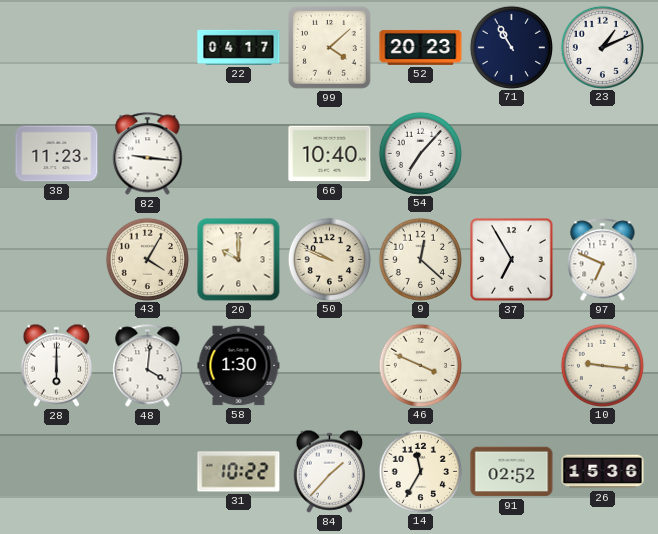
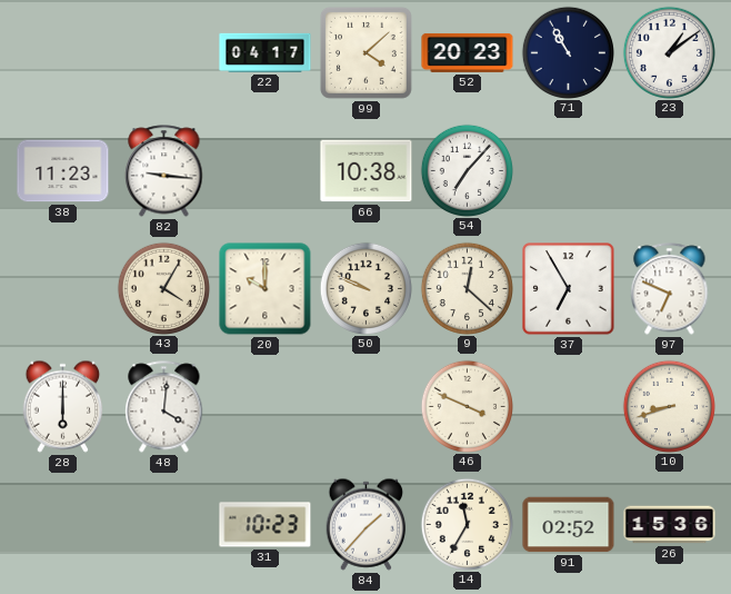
23: 1:11 -> 1:09 (669, 52)
66: 10:40 -> 10:38 (367, 171)
58: 1:30 -> none (239, 366)
10: 9:16 -> 8:42 (669, 406)
31: 10:22 -> 10:23 (266, 525)
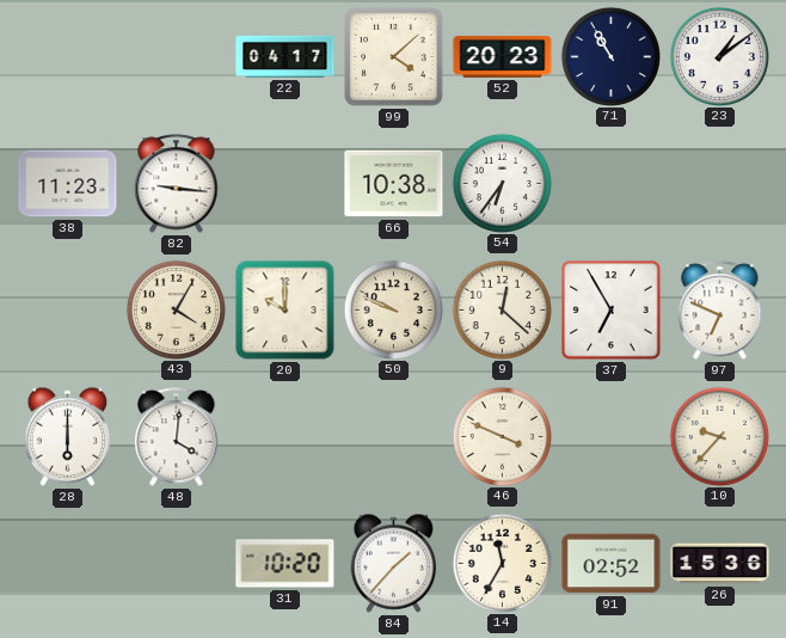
54: 7:07 -> 6:36 (502, 183)
10: 8:42 -> 9:37 (719, 436)
31: 10:23 -> 10:20 (285, 564)
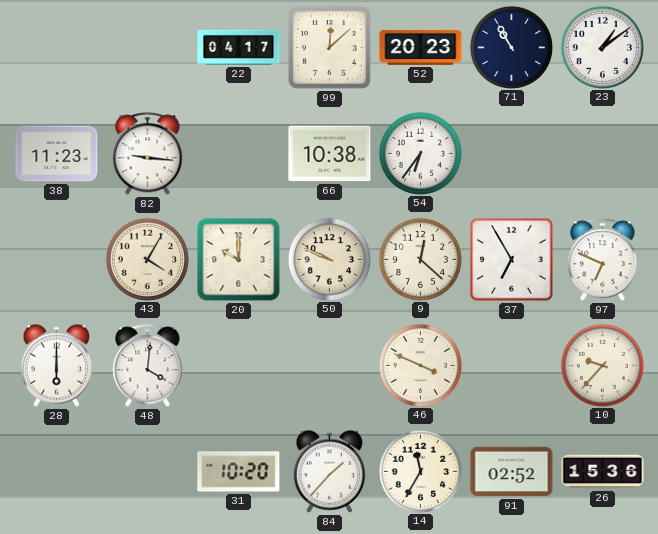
99: 4:08 -> 12:08 (329, 47)
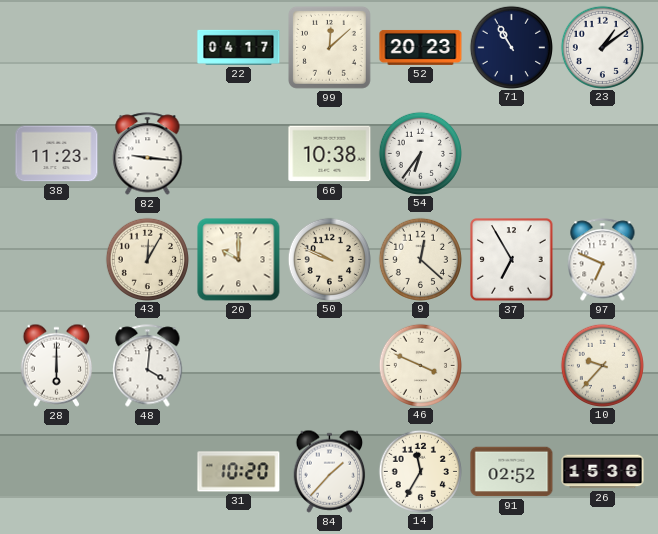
43: 4:05 -> 12:05 (147, 259)
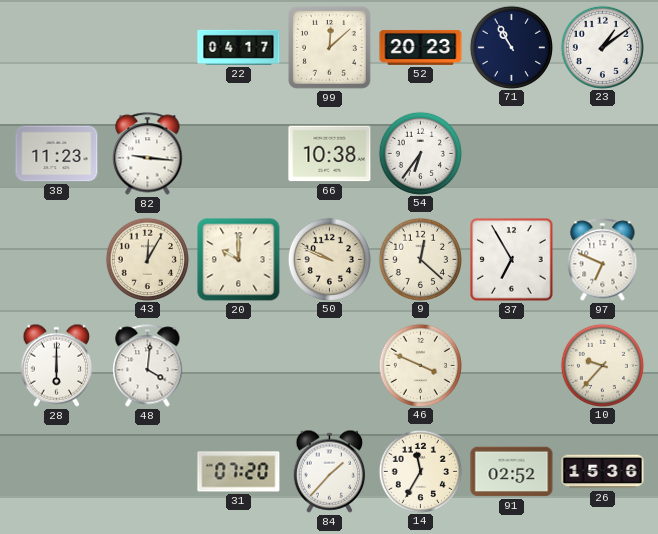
31: 10:20 -> 07:20 (239, 472)
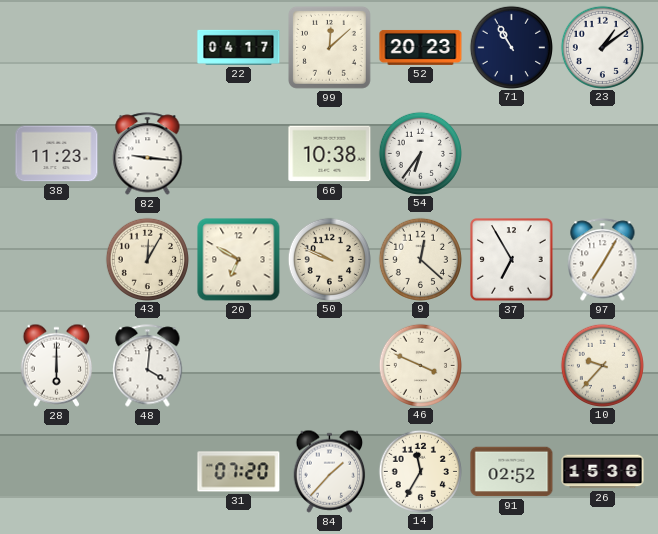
20: 10:00 -> 6:50 (239, 260)
97: 6:49 -> 7:05 (603, 260)
